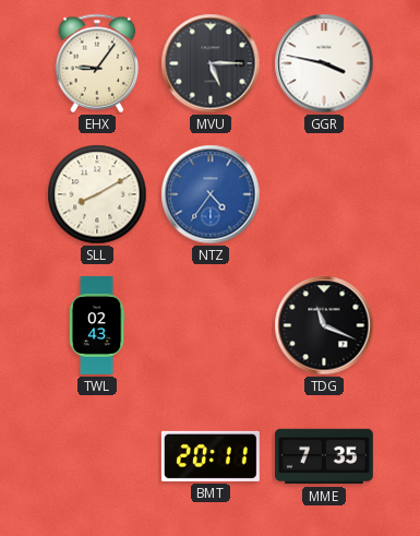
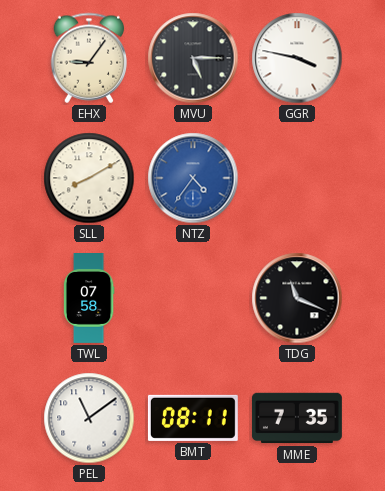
TWL: 02:43 -> 07:58 (89, 299)
PEL: none -> 11:09 (89, 418)
BMT: 20:11 -> 08:11 (193, 418)
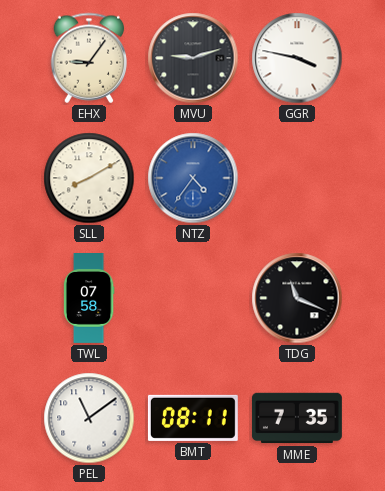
MVU: 5:15 -> 9:12 (193, 58)
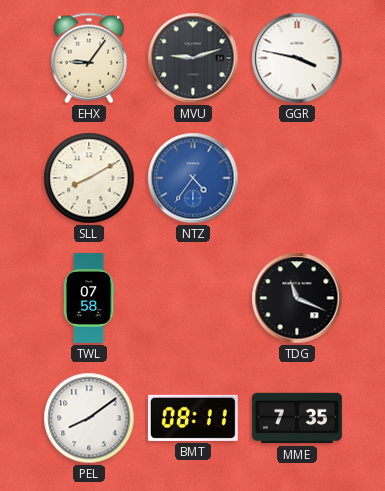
PEL: 11:09 -> 8:09 (89, 418)
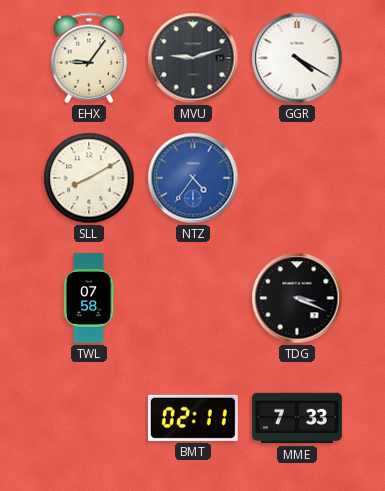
GGR: 3:47 -> 4:20 (297, 58)
TDG: 11:19 -> 3:19 (297, 298)
PEL: 8:09 -> none (89, 418)
BMT: 08:11 -> 02:11 (193, 418)
MME: 7:35 -> 7:33 (297, 418)
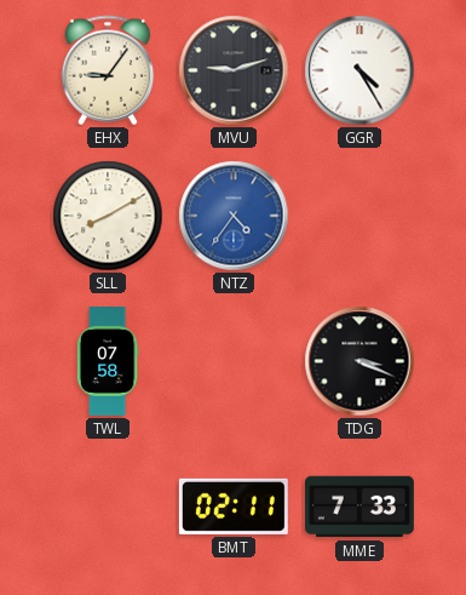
GGR: 4:20 -> 4:25 (359, 70)
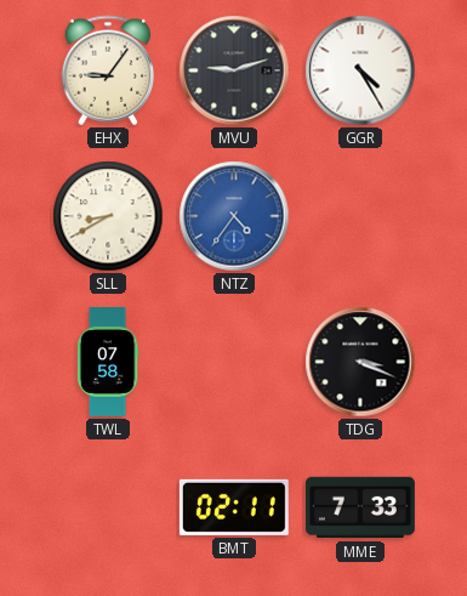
SLL: 8:10 -> 8:40 (108, 216)
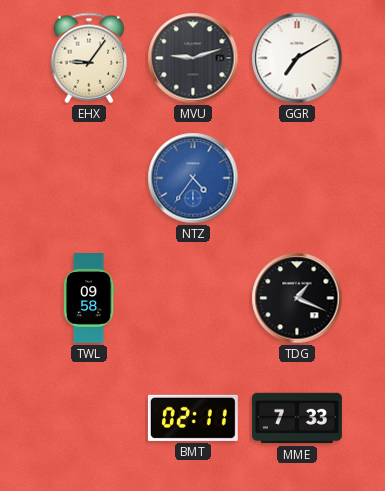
GGR: 4:25 -> 7:10 (297, 58)
SLL: 8:40 -> none (108, 216)
TWL: 07:58 -> 09:58 (89, 299)
TDG: 3:19 -> 1:19 (297, 298)
